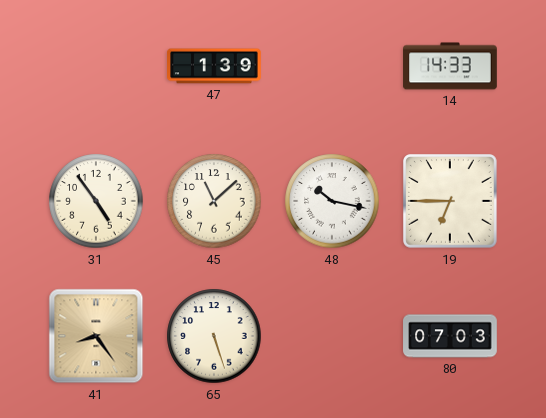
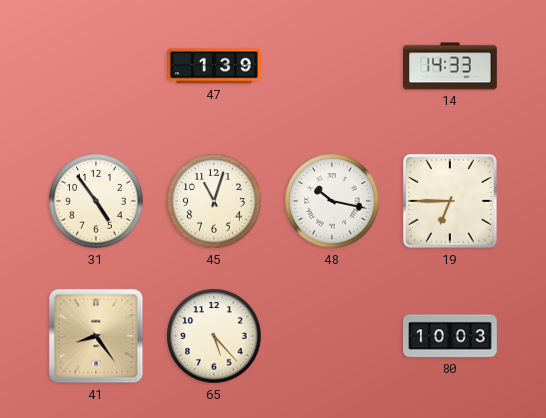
45: 11:08 -> 11:03 (214, 201)
65: 5:27 -> 5:23 (214, 336)
80: 07:03 -> 10:03 (450, 336)
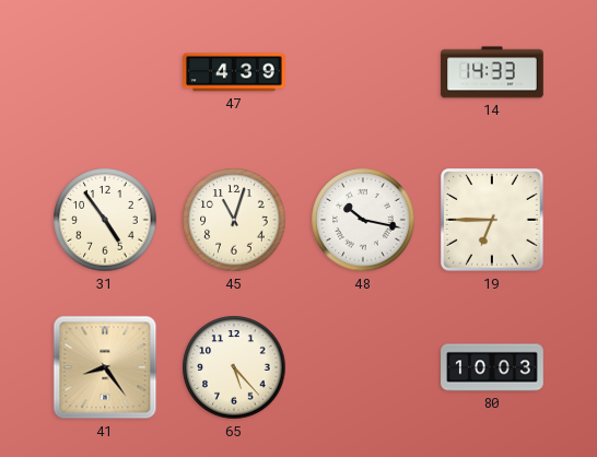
47: 1:39 -> 4:39 (234, 72)
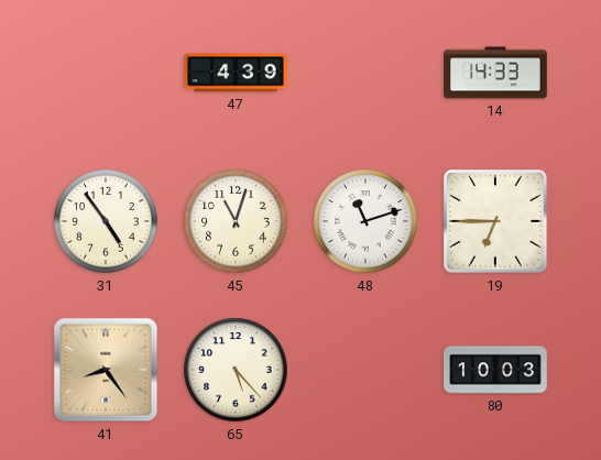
48: 10:17 -> 11:12 (365, 221)
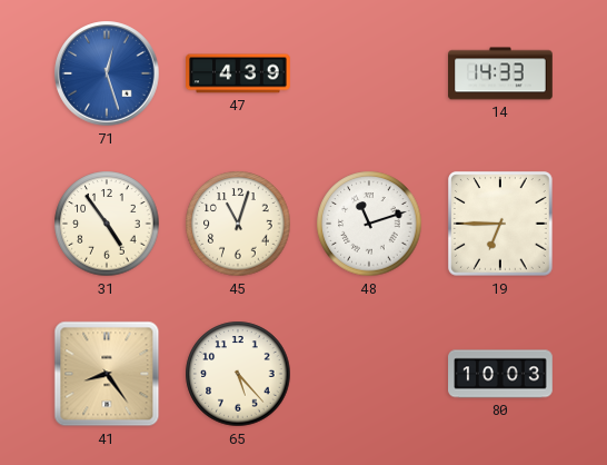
71: none -> 12:27 (107, 73)
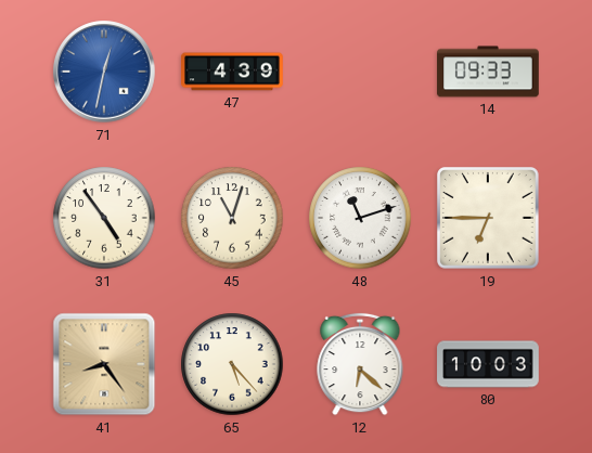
71: 12:27 -> 12:32 (104, 72)
14: 14:33 -> 09:33 (488, 72)
12: none -> 6:22 (360, 364)
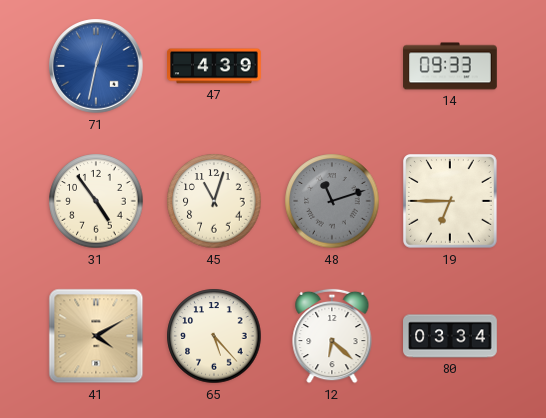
48 dial: white -> grey (332, 201)
41: 8:24 -> 4:10 (96, 336)
80: 10:03 -> 03:34 (450, 336)
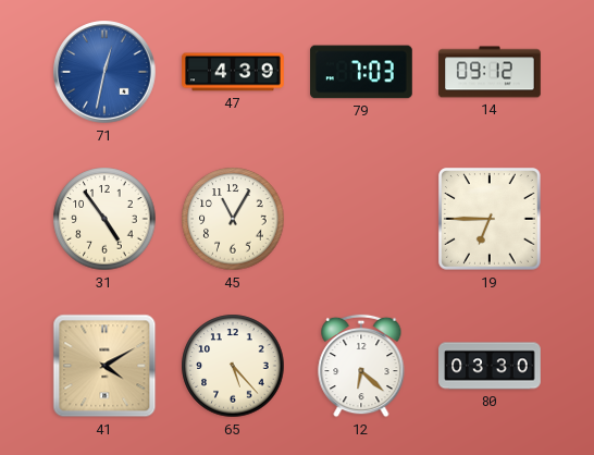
79: none -> 7:03 (361, 72)
14: 09:33 -> 09:12 (490, 72)
45: 11:03 -> 11:05 (233, 219)
48: 11:12 -> none (332, 201)
80: 03:34 -> 03:30 (490, 366)
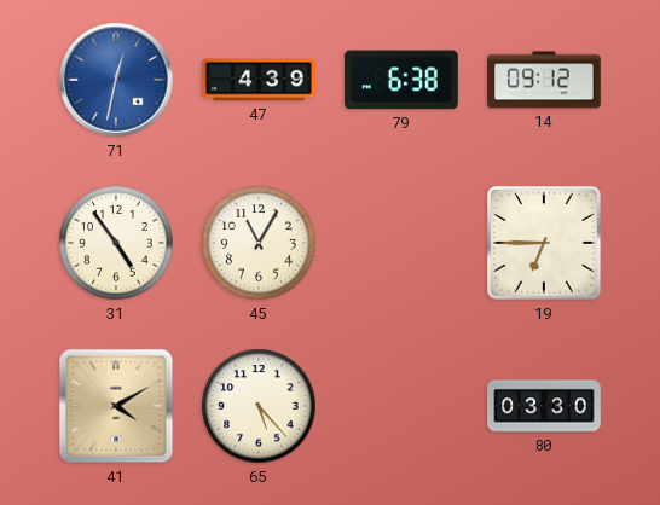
79: 7:03 -> 6:38 (401, 80)
12: 6:22 -> none (361, 366)
